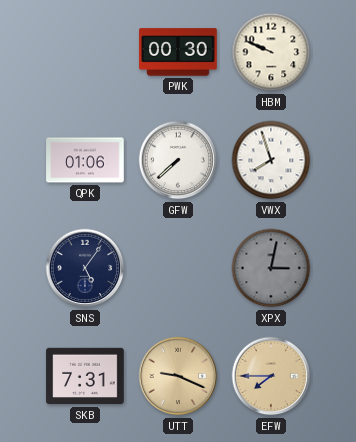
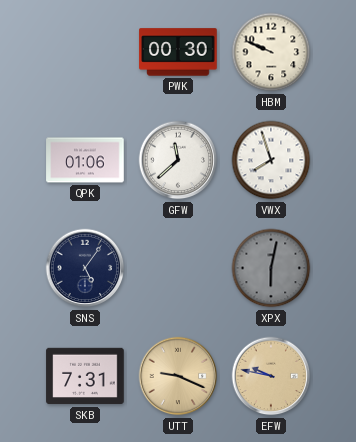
GFW: 7:38 -> 11:38 (178, 160)
XPX: 3:02 -> 6:02 (271, 268)
EFW: 7:45 -> 9:47 (271, 376)
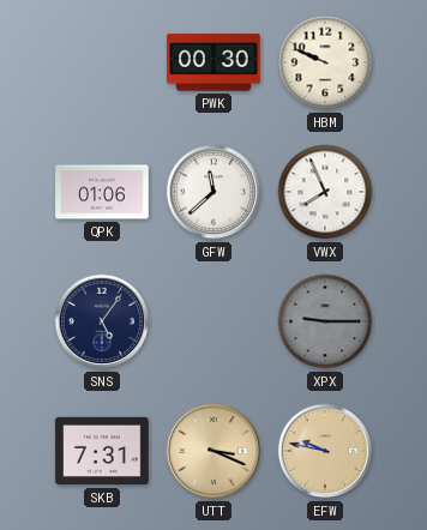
VWX: 7:57 -> 7:56 (325, 192)
XPX: 6:02 -> 9:15 (325, 321)
UTT: 9:19 -> 3:19 (213, 451)
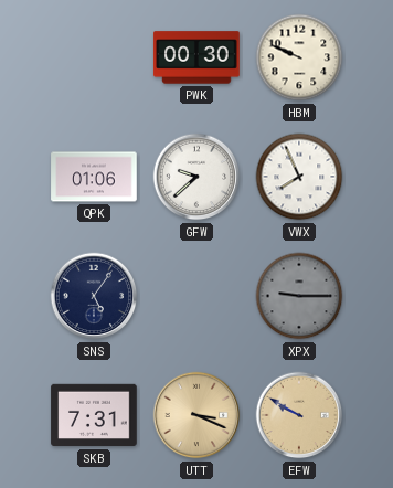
GFW: 11:38 -> 9:38 (197, 177)
EFW: 9:47 -> 9:50 (299, 415)
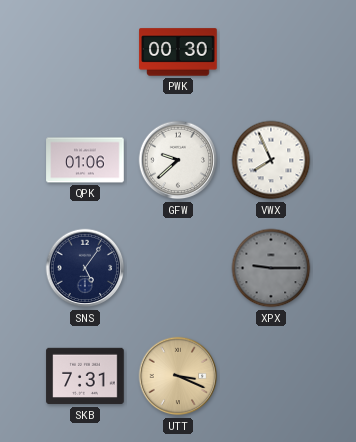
HBM: 9:49 -> none (299, 57)
EFW: 9:50 -> none (299, 415)
